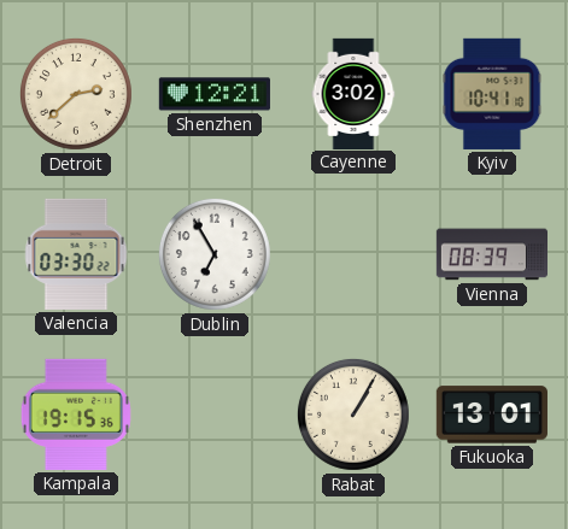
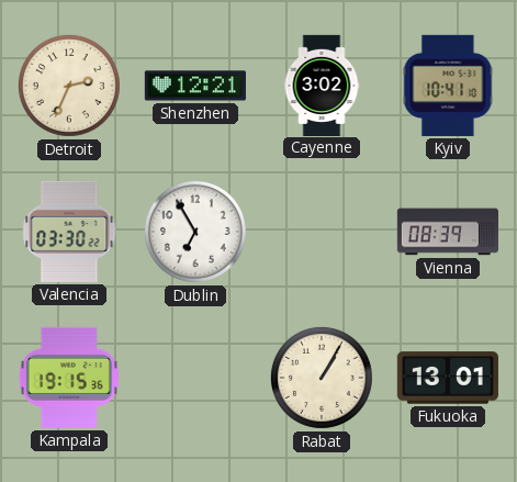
Detroit: 2:38 -> 2:34 (69, 86)
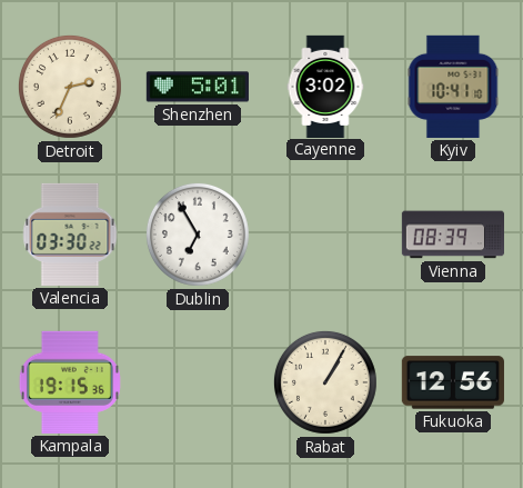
Shenzhen: 12:21 -> 5:01 (197, 87)
Fukuoka: 13:01 -> 12:56 (453, 382)
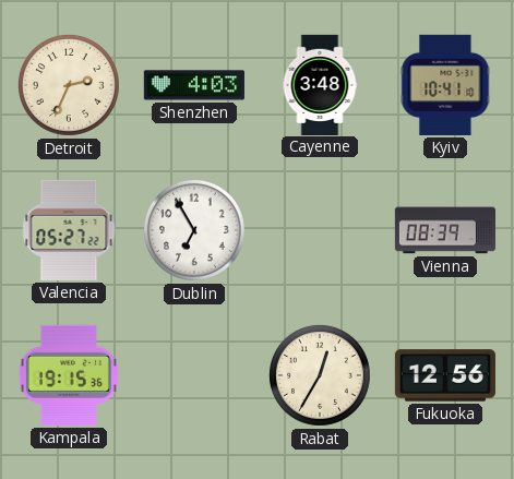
Shenzhen: 5:01 -> 4:03 (193, 85)
Cayenne: 3:02 -> 3:48 (320, 84)
Valencia: 03:30 -> 05:27 (69, 230)
Rabat: 1:05 -> 12:35 (320, 375)
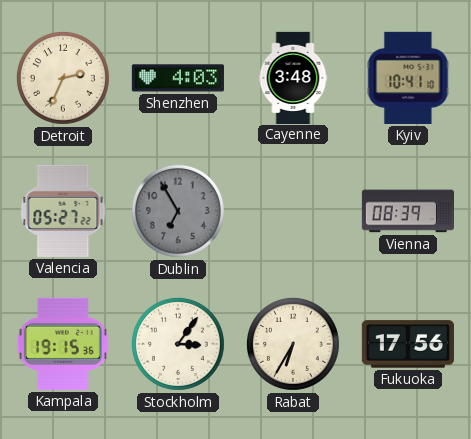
Dublin dial: white -> grey (178, 211)
Stockholm: none -> 3:06 (178, 344)
Rabat: 12:35 -> 6:35 (293, 344)
Fukuoka: 12:56 -> 17:56 (408, 344)
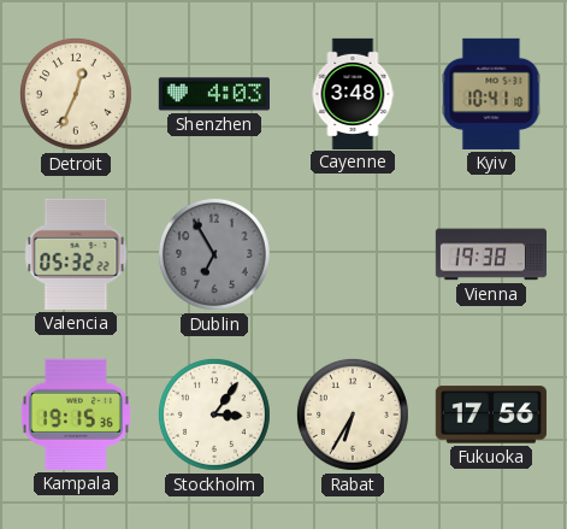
Detroit: 2:34 -> 12:34 (76, 94)
Valencia: 05:27 -> 05:32 (76, 254)
Vienna: 08:39 -> 19:38 (490, 254)
